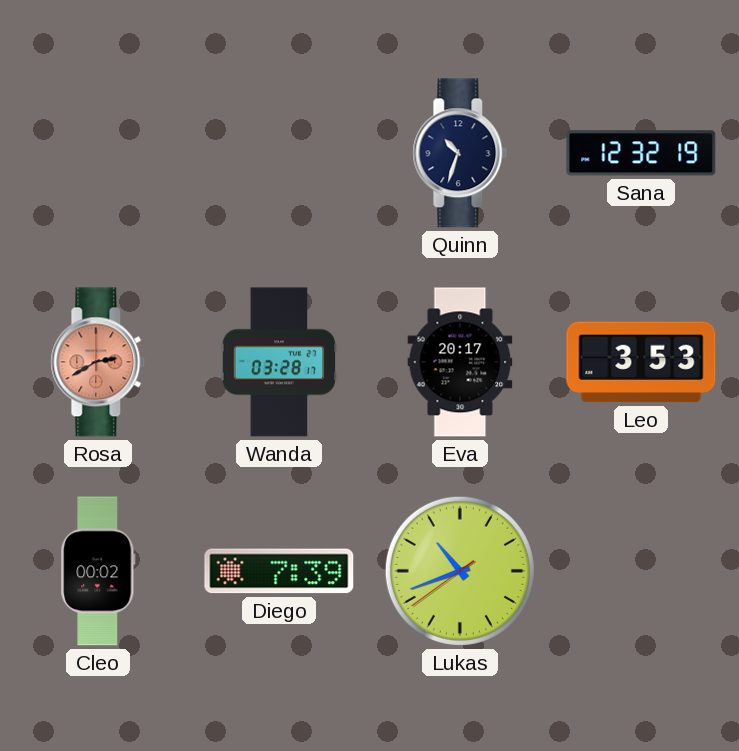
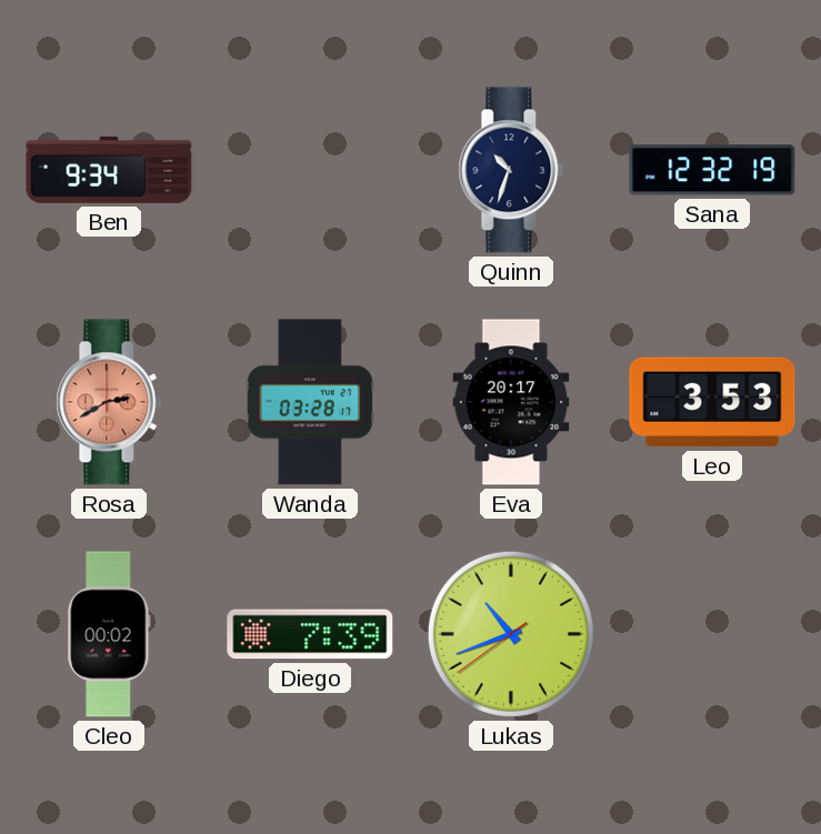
Ben: none -> 9:34 (109, 170)
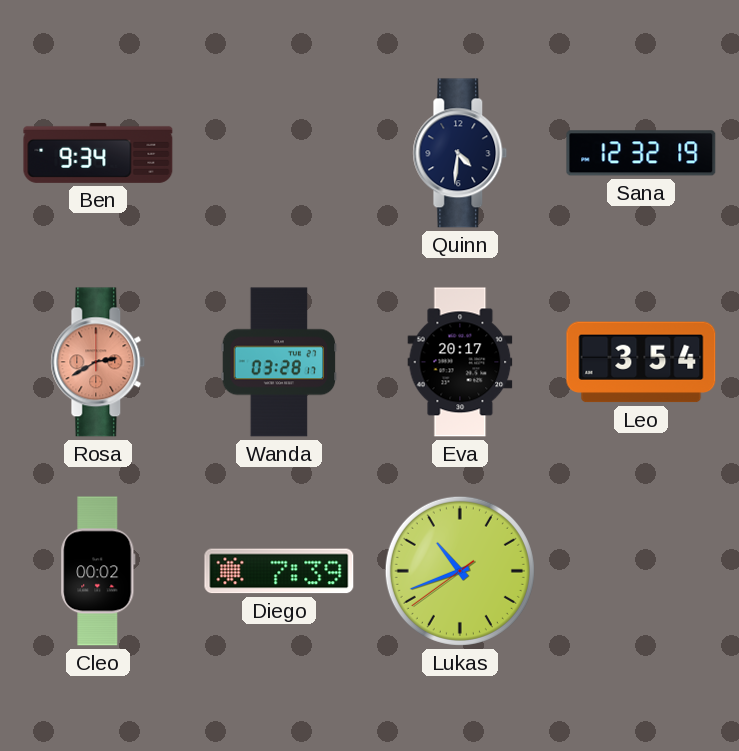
Quinn: 10:33 -> 4:31 (460, 153)
Leo: 3:53 -> 3:54 (641, 362)
